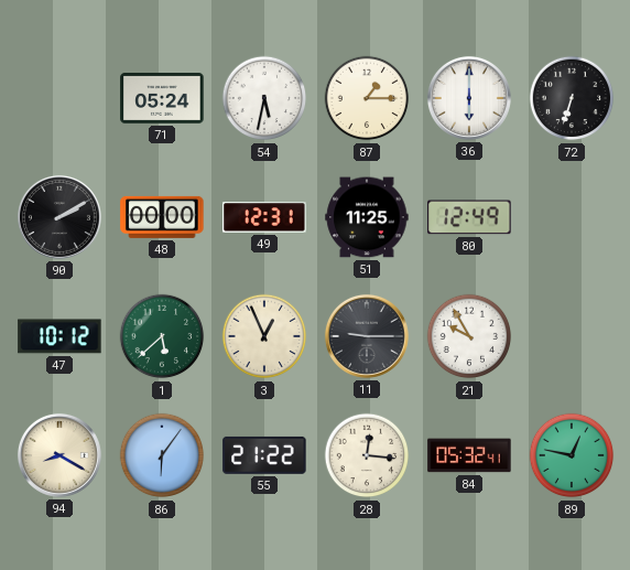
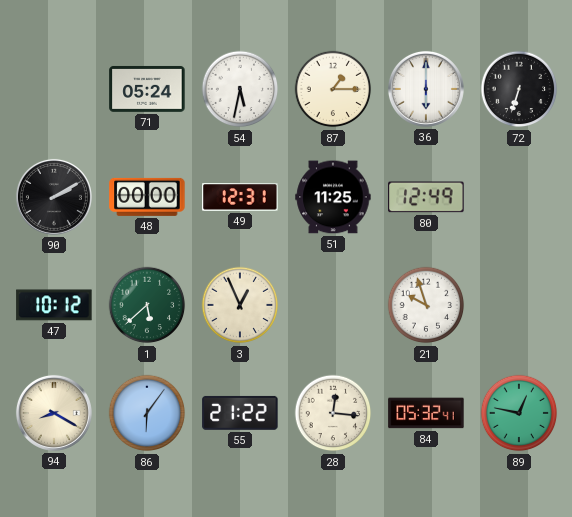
11: 9:15 -> none (367, 336)
21: 9:55 -> 9:57 (426, 305)
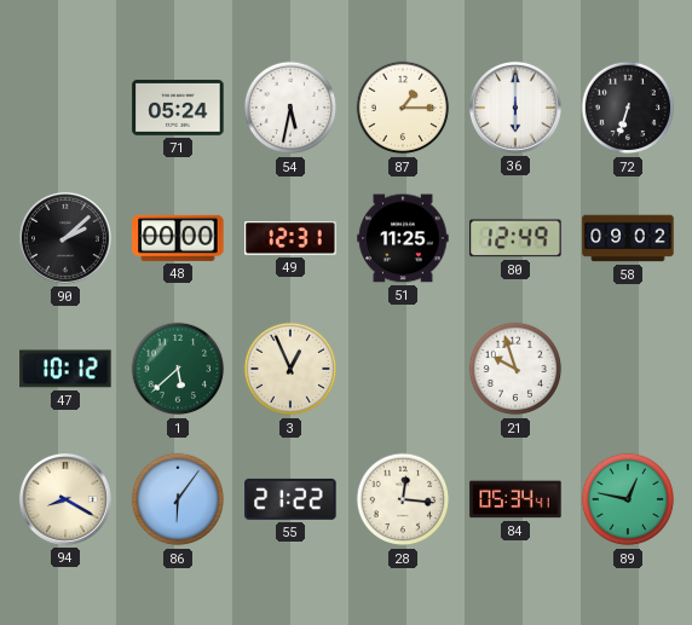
90: 2:10 -> 2:08 (65, 238)
58: none -> 09:02 (628, 238)
84: 05:32 -> 05:34 (515, 499)
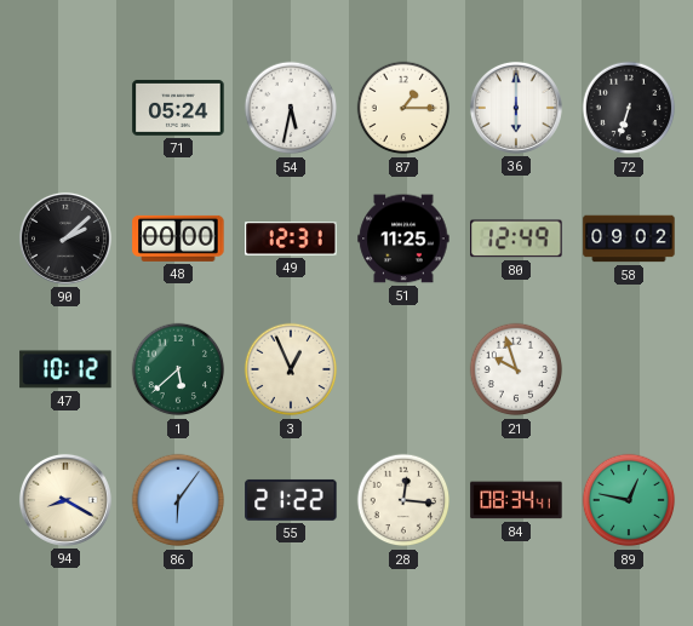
84: 05:34 -> 08:34 (516, 500)
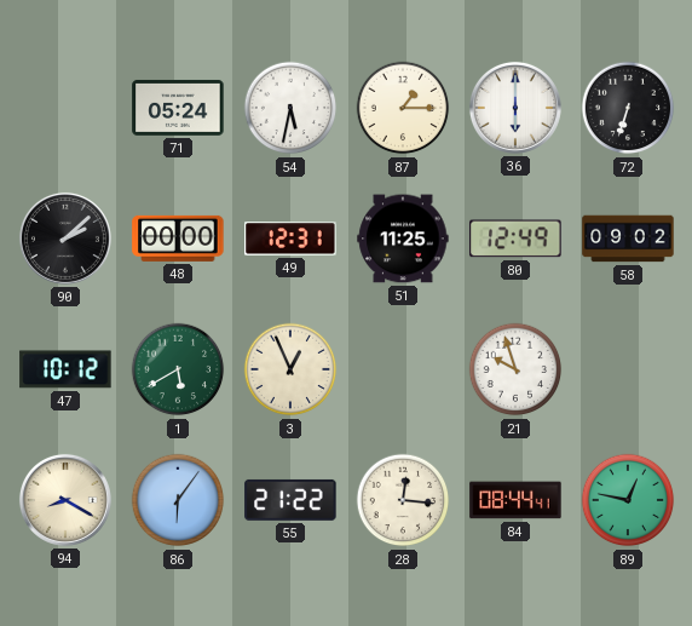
1: 5:38 -> 5:40 (178, 369)
84: 08:34 -> 08:44 (515, 500)
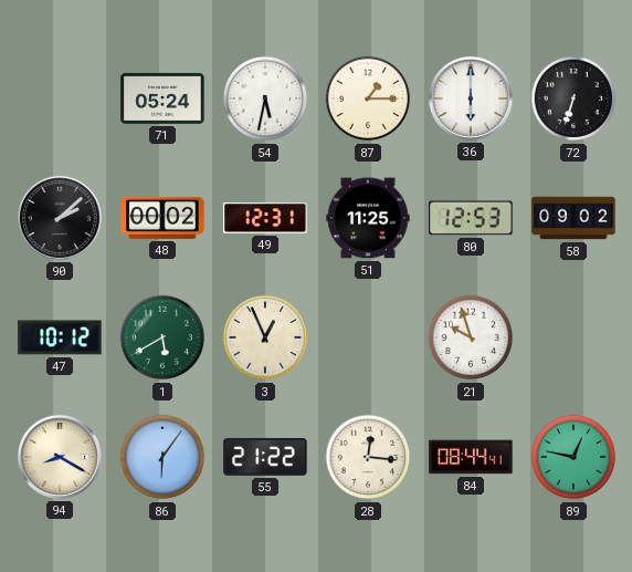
48: 00:00 -> 00:02 (162, 218)
80: 12:49 -> 12:53 (471, 218)
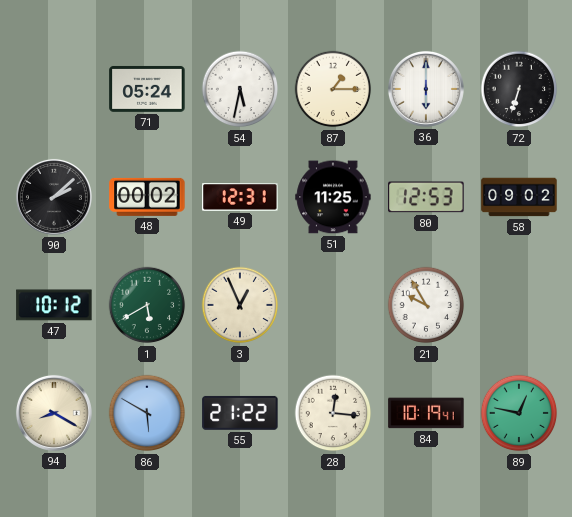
21: 9:57 -> 9:55 (426, 305)
86: 6:06 -> 5:50 (147, 413)
84: 08:44 -> 10:19 (426, 413)
